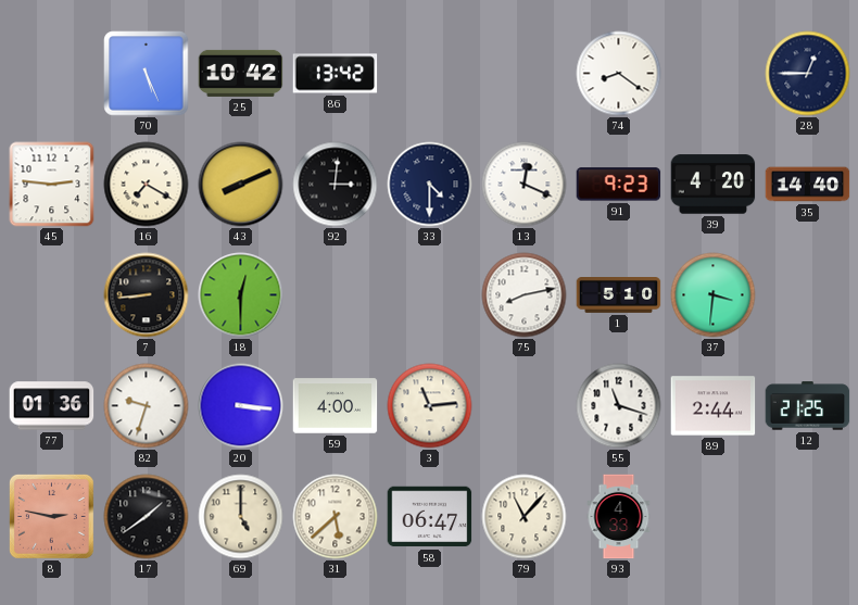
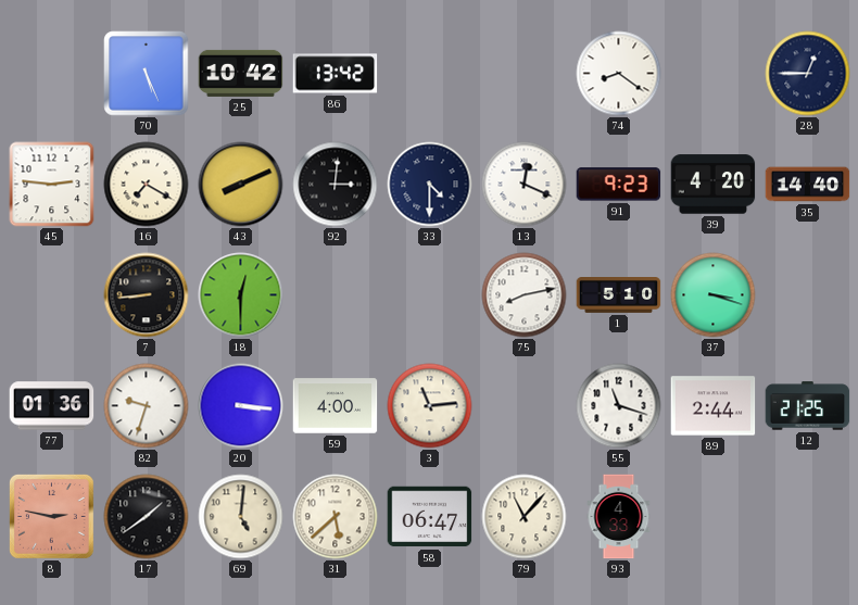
37: 3:31 -> 3:18 (714, 295)
69: 5:00 -> 5:01 (241, 517)
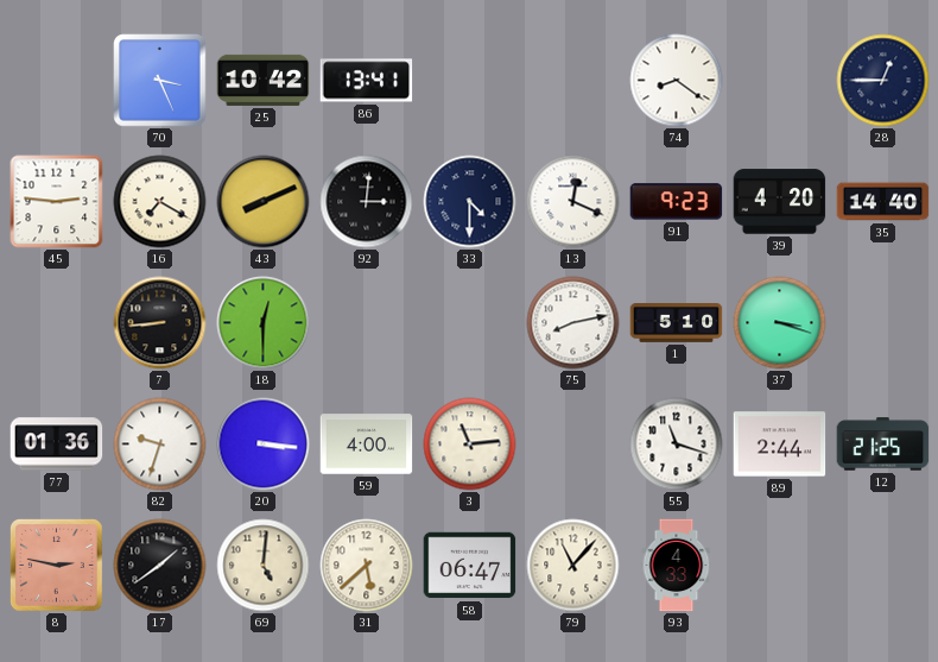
70: 5:26 -> 3:26 (160, 81)
86: 13:42 -> 13:41 (367, 81)
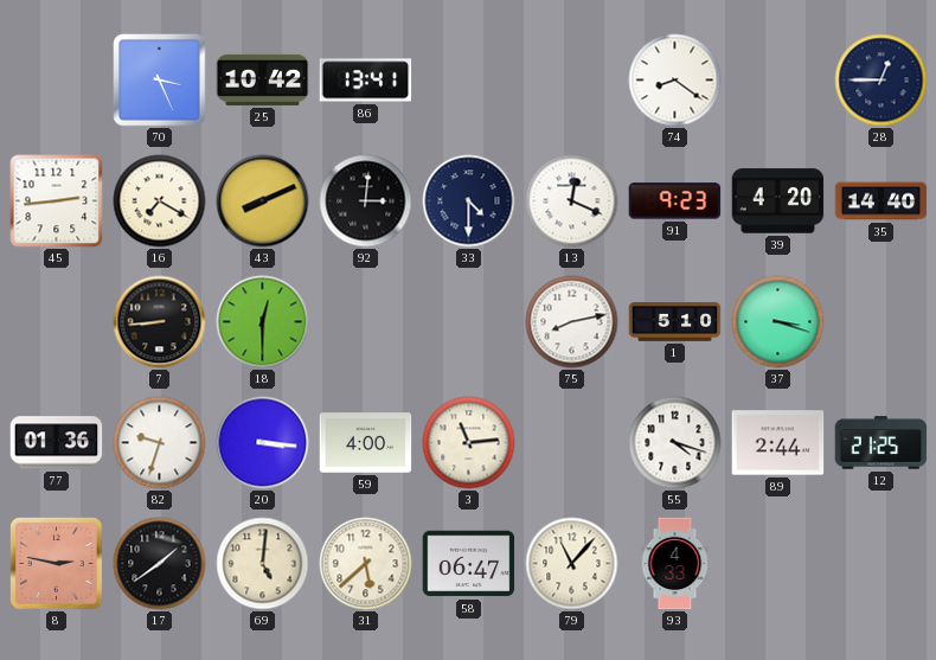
45: 2:46 -> 2:44 (57, 201)
55: 11:18 -> 4:18 (675, 443)
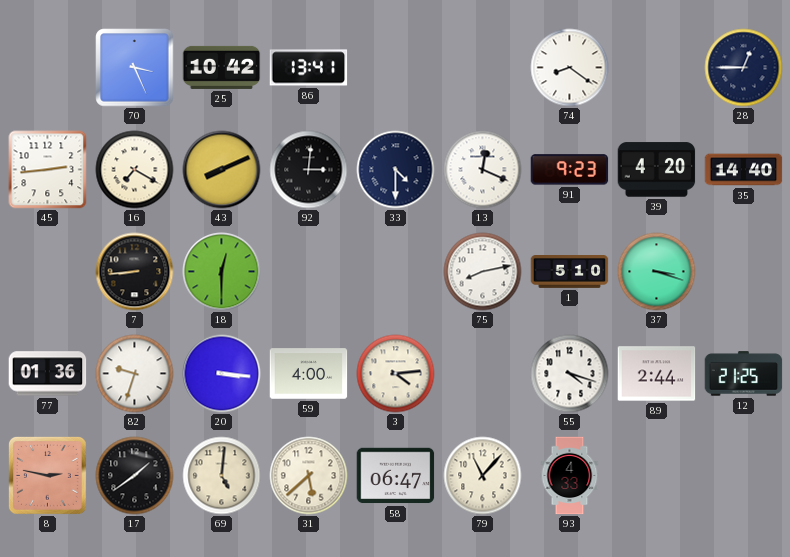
3: 11:14 -> 4:14 (396, 374)
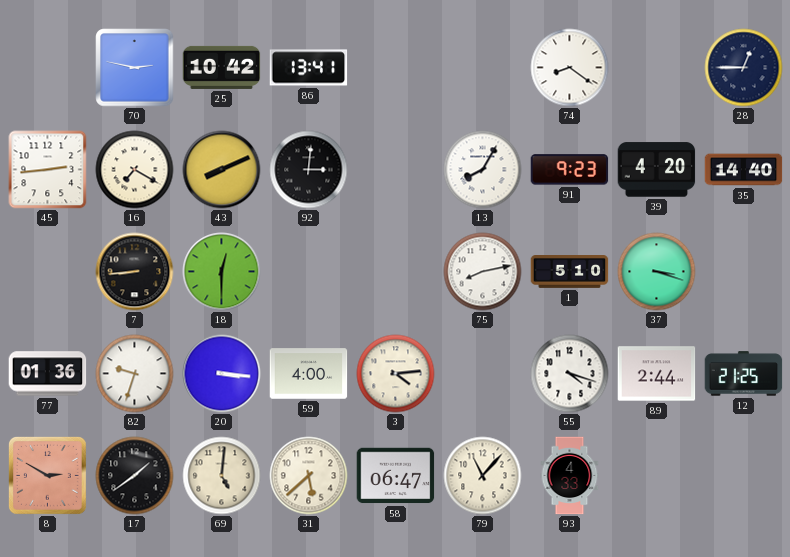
70: 3:26 -> 2:47 (135, 68)
33: 4:30 -> none (396, 170)
13: 12:19 -> 8:05 (483, 170)
8: 2:47 -> 2:50 (48, 476)
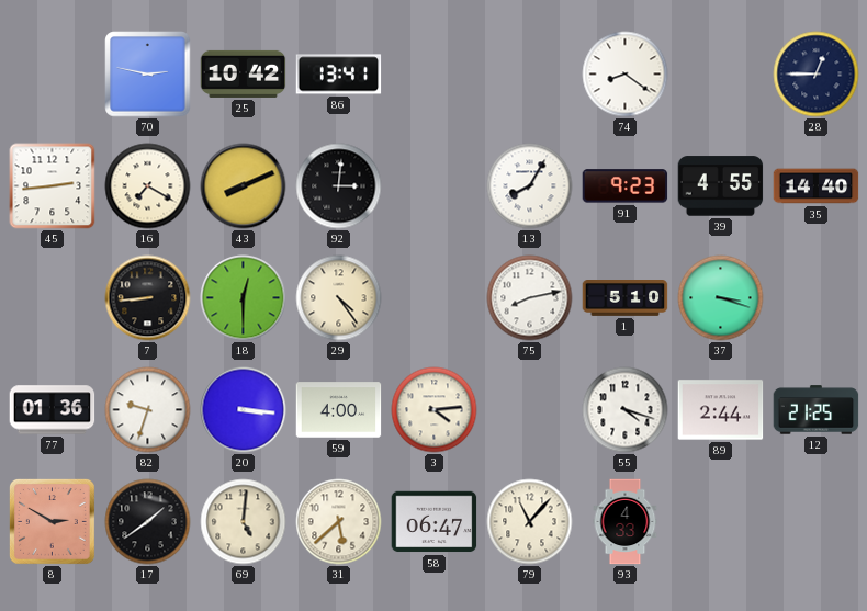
39: 4:20 -> 4:55 (721, 186)
29: none -> 4:24 (339, 298)
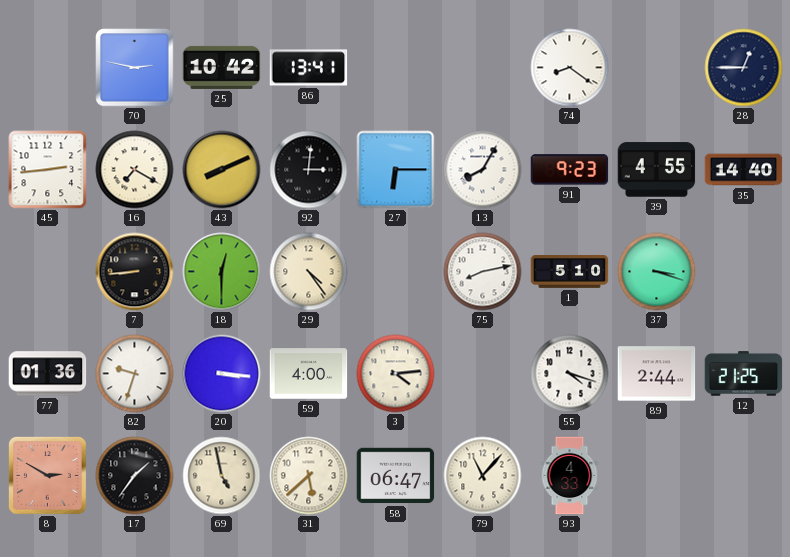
27: none -> 6:15 (396, 170)
17: 1:39 -> 1:36 (135, 476)
69: 5:01 -> 4:58 (222, 476)
